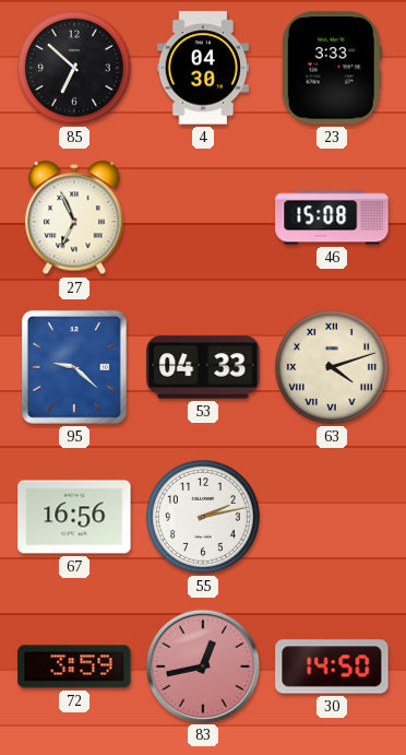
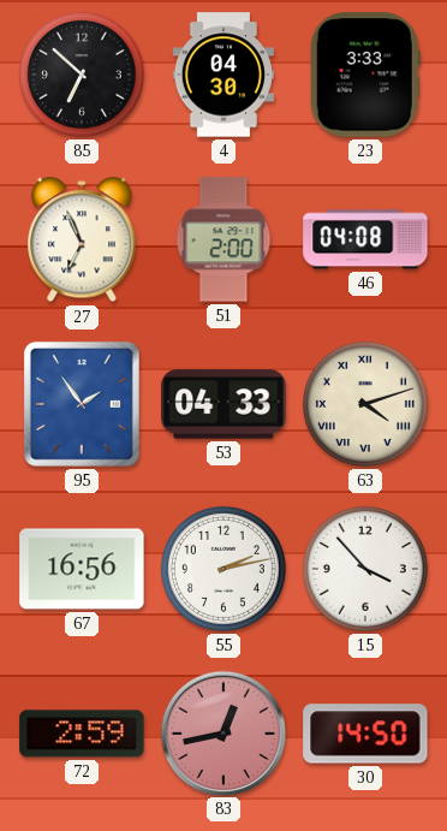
51: none -> 2:00 (223, 239)
46: 15:08 -> 04:08 (365, 239)
95: 9:22 -> 1:54 (82, 404)
15: none -> 3:53 (365, 569)
72: 3:59 -> 2:59 (82, 734)
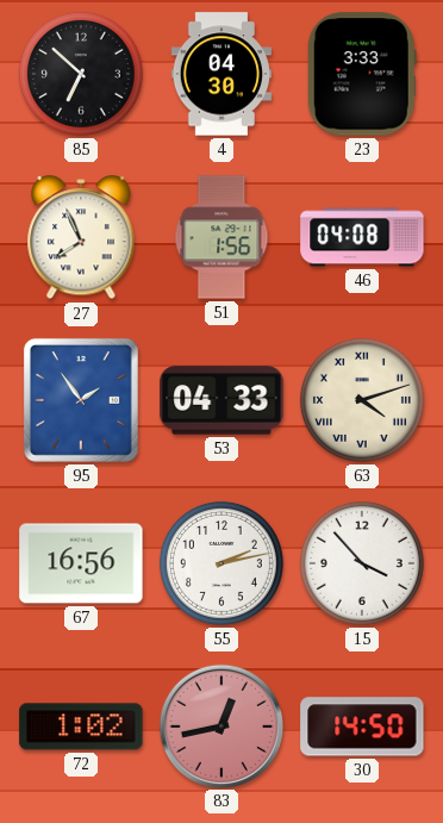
27: 6:56 -> 7:56 (81, 238)
51: 2:00 -> 1:56 (221, 237)
72: 2:59 -> 1:02 (81, 727)
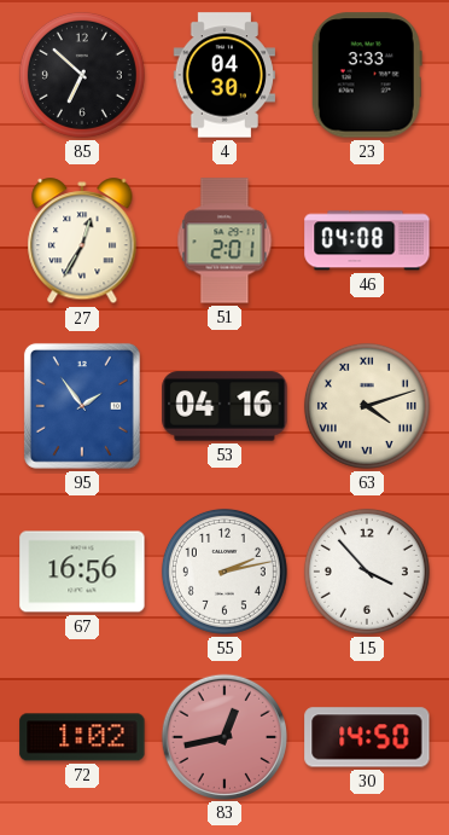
27: 7:56 -> 12:35 (82, 242)
51: 1:56 -> 2:01 (224, 240)
53: 04:33 -> 04:16 (224, 406)
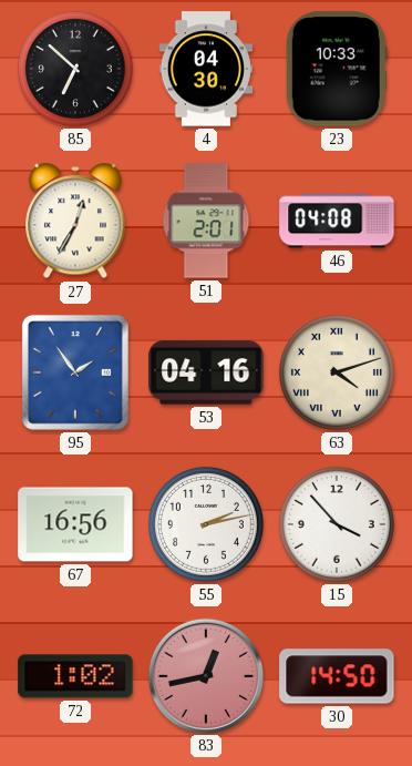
23: 3:33 -> 10:33 (337, 69)
